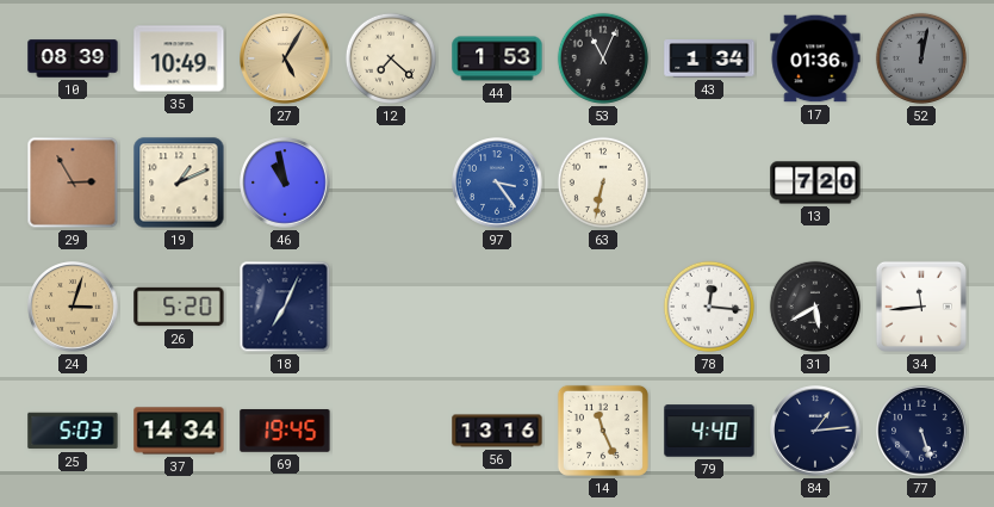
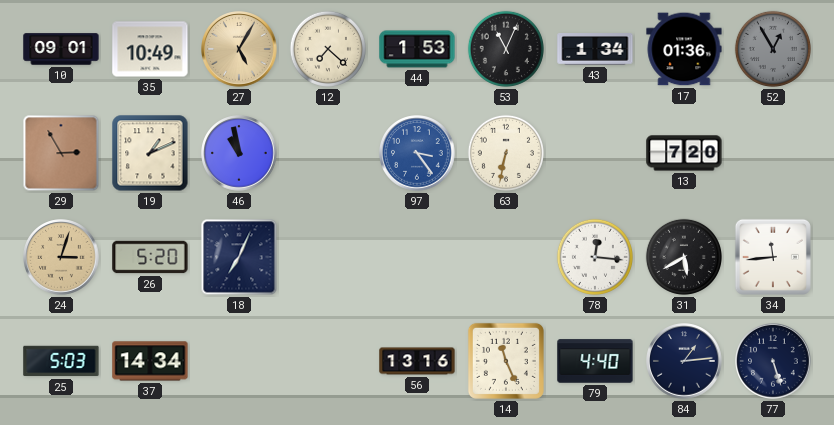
10: 08:39 -> 09:01 (61, 49)
52: 12:02 -> 12:55 (773, 49)
69: 19:45 -> none (285, 432)
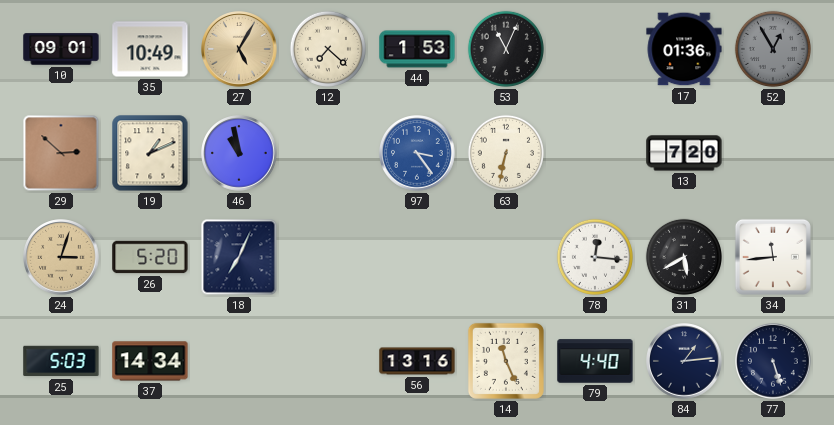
43: 1:34 -> none (595, 50)
29: 2:55 -> 2:52 (61, 153)
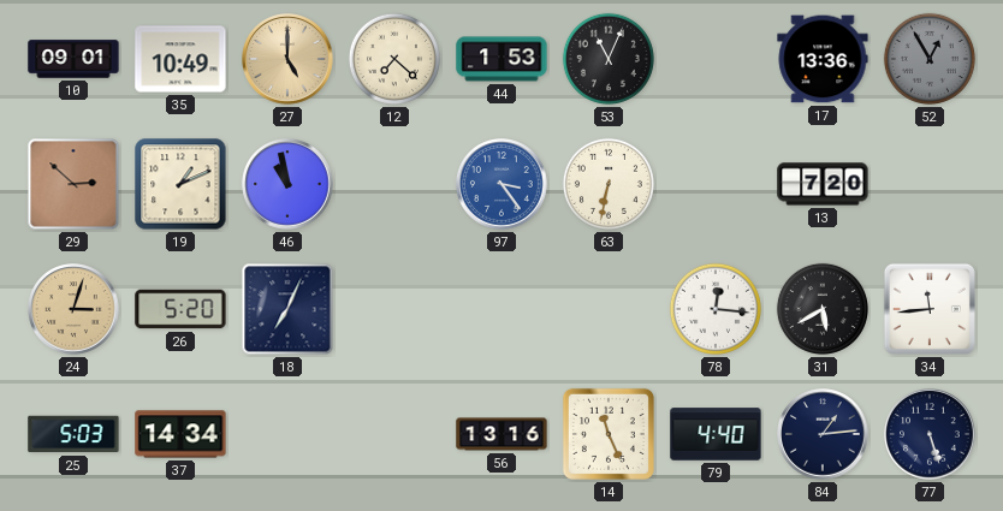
27: 5:05 -> 5:00 (287, 59)
17: 01:36 -> 13:36 (823, 59)
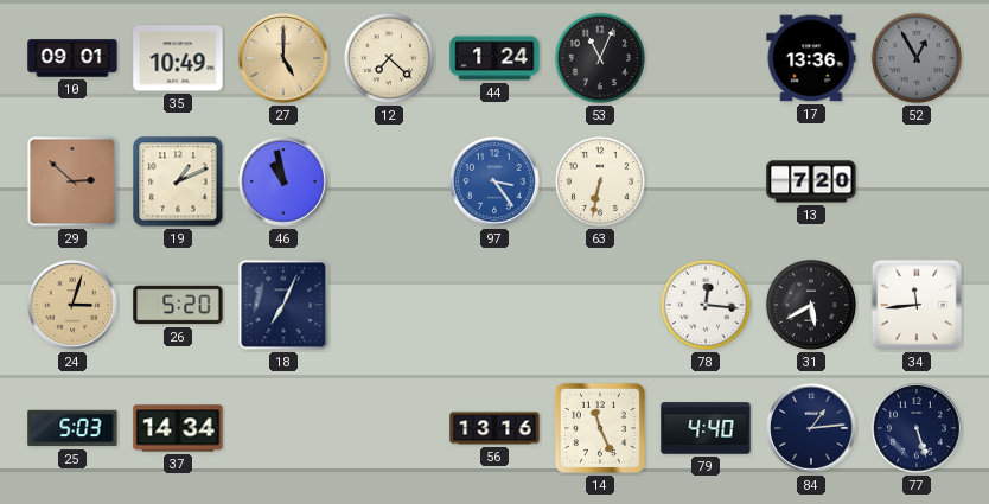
44: 1:53 -> 1:24 (494, 58)
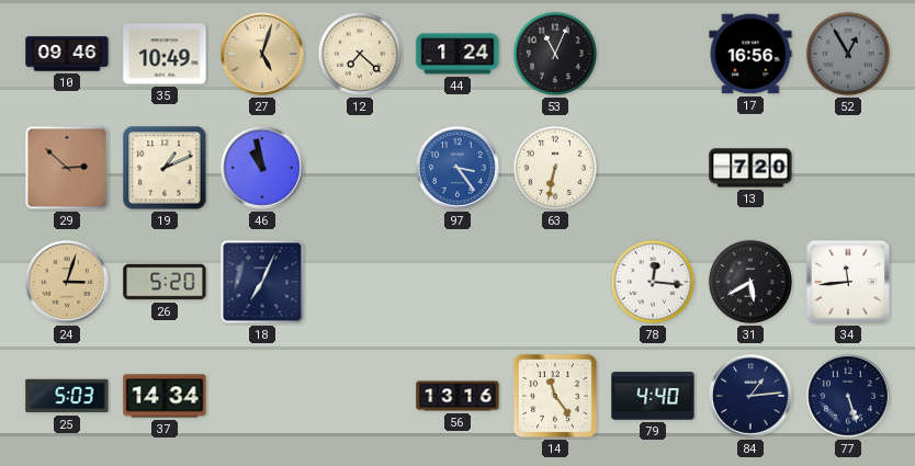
10: 09:01 -> 09:46 (67, 54)
27: 5:00 -> 5:03 (262, 54)
17: 13:36 -> 16:56 (750, 54)
14: 11:26 -> 11:24 (555, 396)
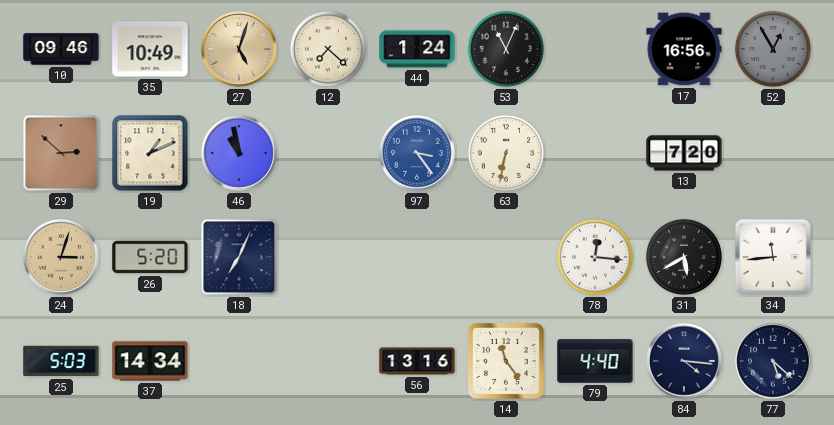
84: 1:14 -> 4:16 (684, 361)
77: 5:27 -> 5:22 (773, 361)
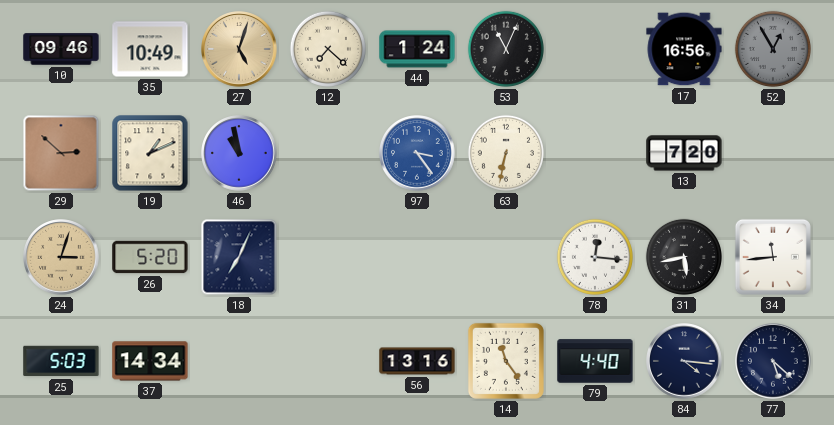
31: 5:40 -> 5:43 (684, 257)
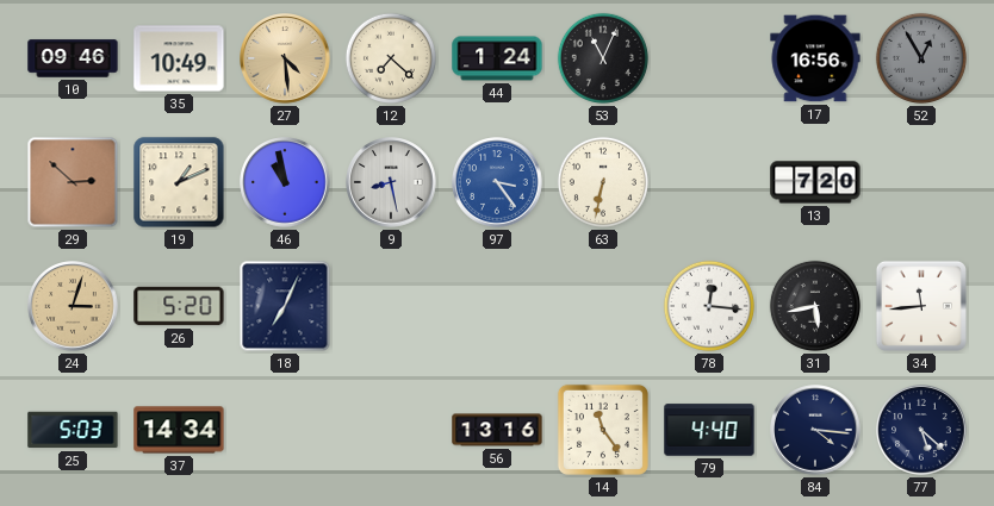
27: 5:03 -> 4:29 (285, 58)
9: none -> 8:28 (391, 182)
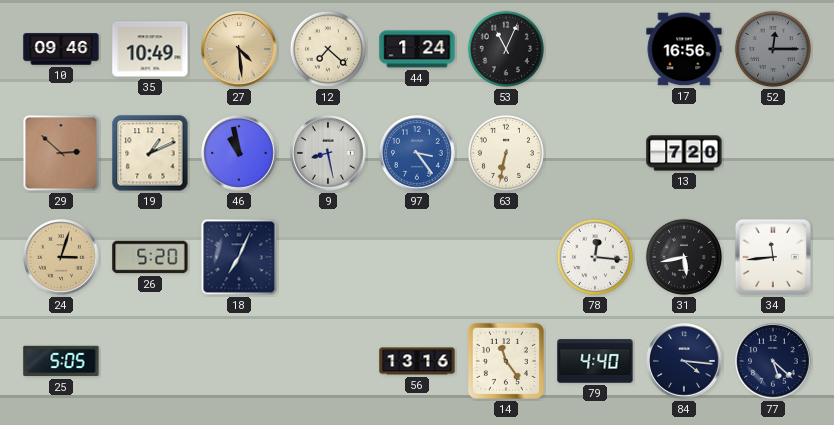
52: 12:55 -> 12:15 (773, 49)
25: 5:03 -> 5:05 (61, 361)
37: 14:34 -> none (179, 430)
